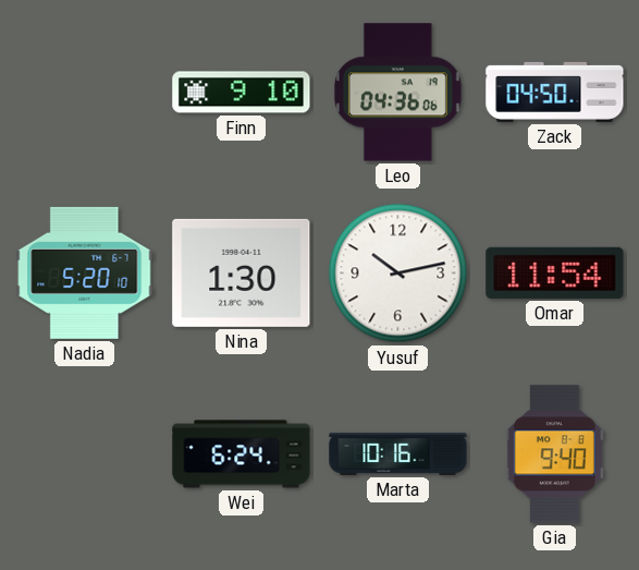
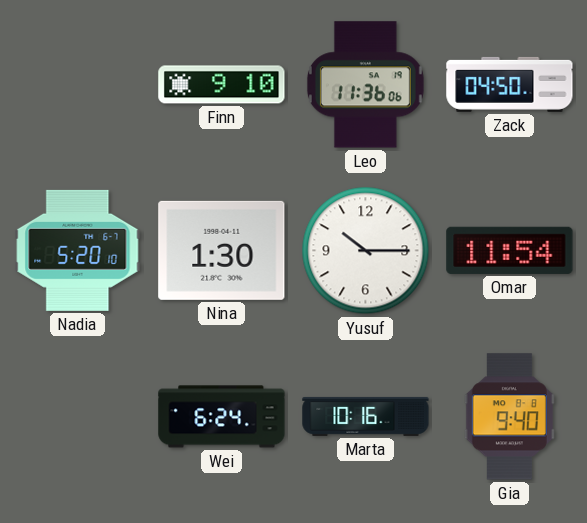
Leo: 04:36 -> 11:36 (365, 85)
Yusuf: 10:13 -> 10:15 (366, 251)
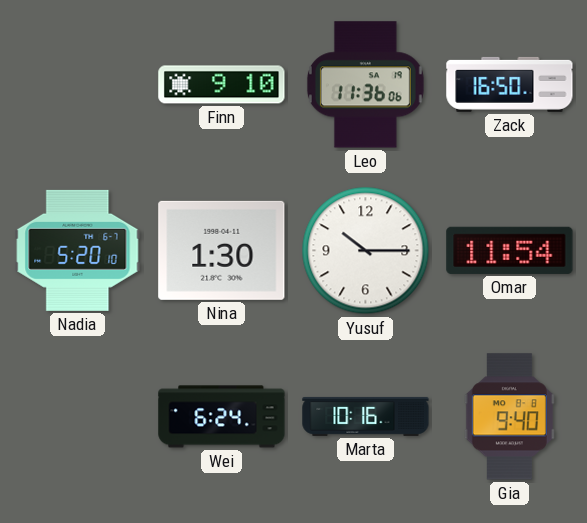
Zack: 04:50 -> 16:50 (510, 84)
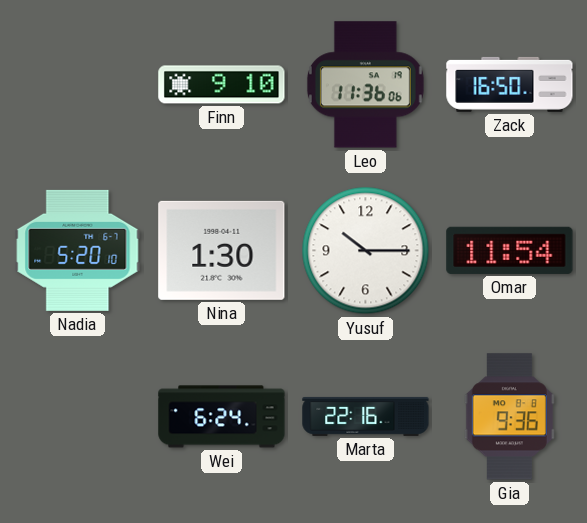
Marta: 10:16 -> 22:16 (366, 416)
Gia: 9:40 -> 9:36 (509, 417)
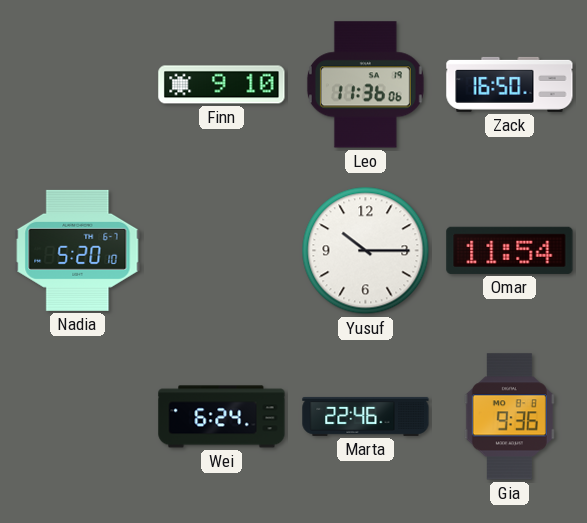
Nina: 1:30 -> none (222, 250)
Marta: 22:16 -> 22:46 (366, 416)
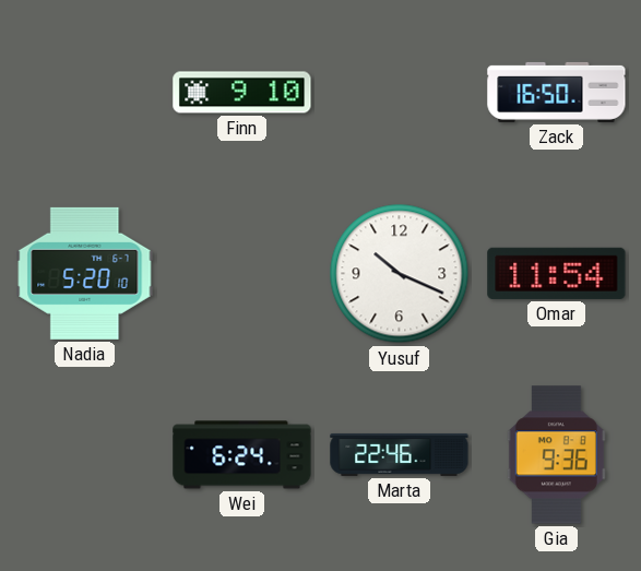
Leo: 11:36 -> none (365, 85)
Yusuf: 10:15 -> 10:19 (400, 274)
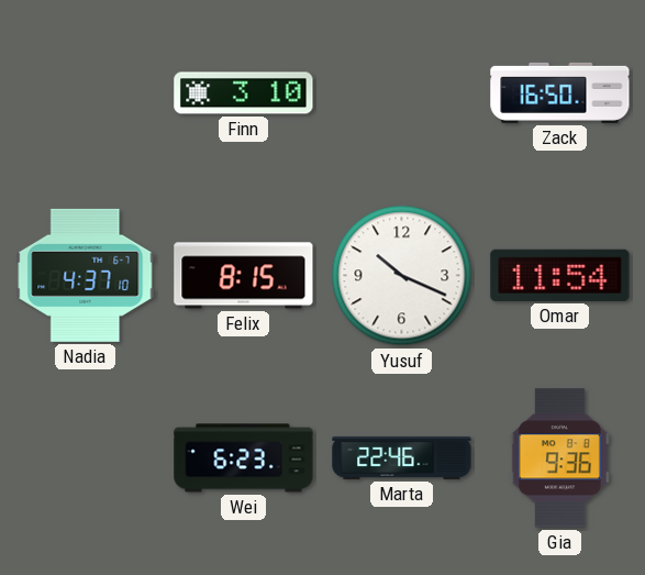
Finn: 9:10 -> 3:10 (244, 93)
Nadia: 5:20 -> 4:37 (86, 275)
Felix: none -> 8:15 (244, 276)
Wei: 6:24 -> 6:23 (244, 458)
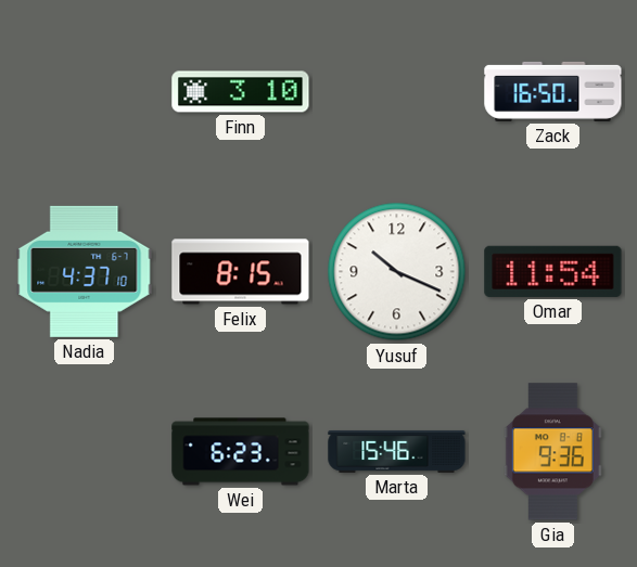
Marta: 22:46 -> 15:46 (397, 451)
